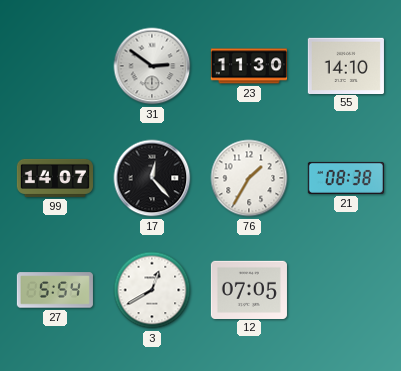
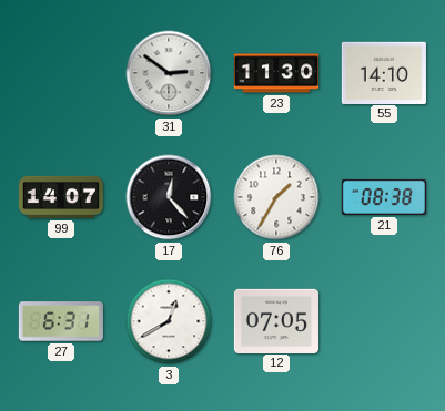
27: 5:54 -> 6:31 (61, 321)
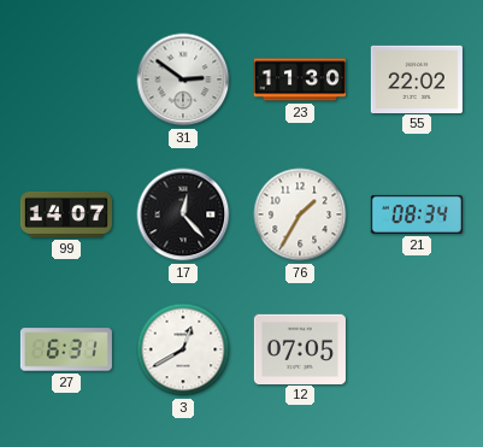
55: 14:10 -> 22:02 (417, 78)
21: 08:38 -> 08:34 (417, 214)
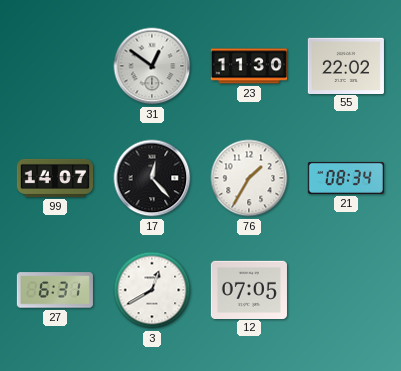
31: 2:51 -> 12:51 (152, 66)
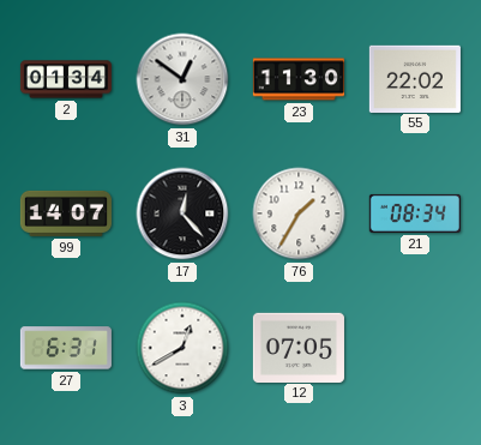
2: none -> 01:34 (65, 79)
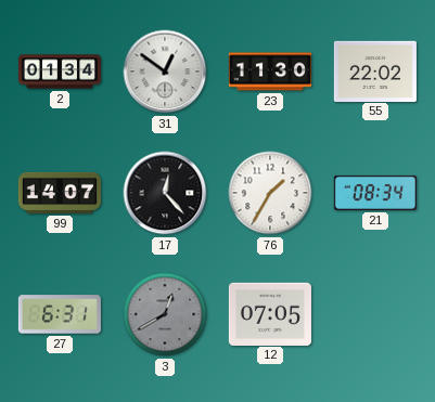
3 dial: white -> grey (165, 314)
